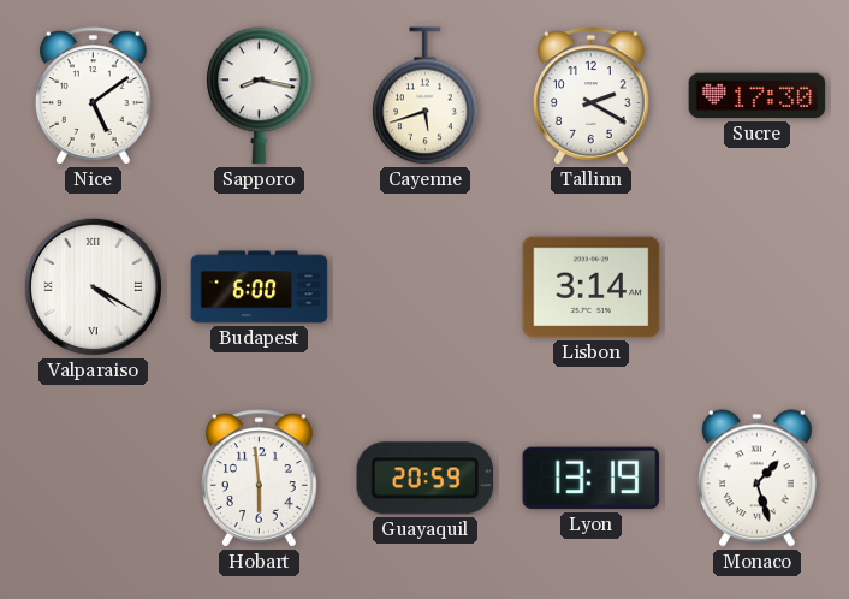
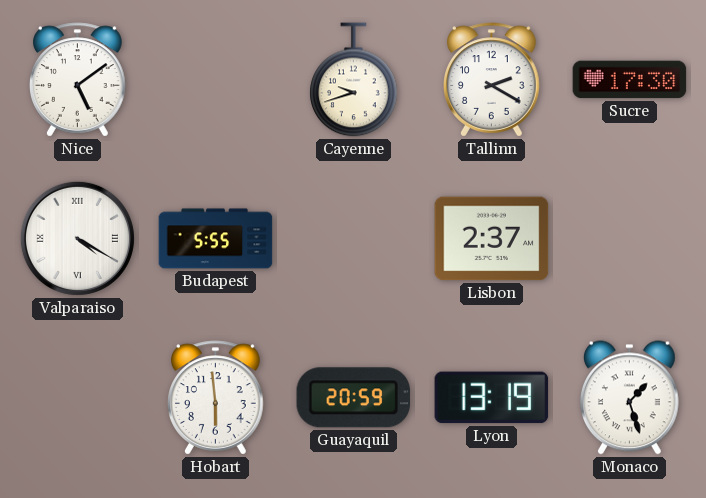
Sapporo: 8:17 -> none (260, 96)
Cayenne: 5:42 -> 9:42 (354, 80)
Budapest: 6:00 -> 5:55 (216, 239)
Lisbon: 3:14 -> 2:37 (492, 239)
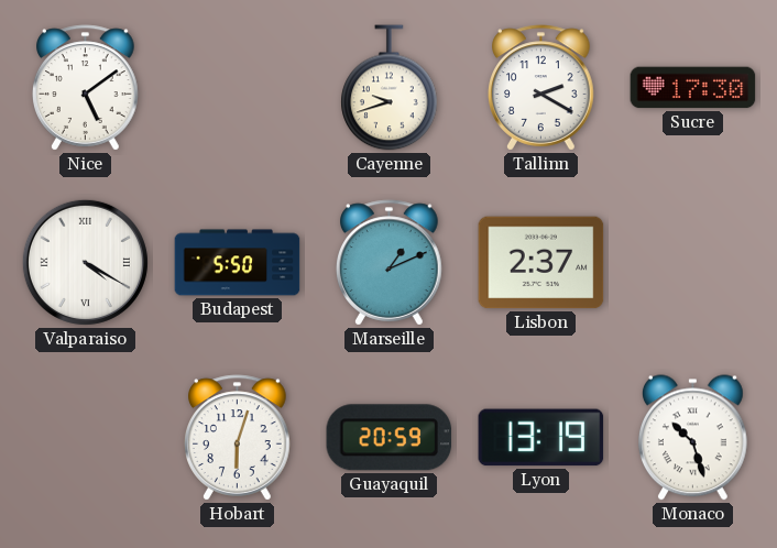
Budapest: 5:55 -> 5:50 (238, 263)
Marseille: none -> 1:11 (390, 263)
Hobart: 5:59 -> 6:03 (238, 438)
Monaco: 1:27 -> 10:27 (693, 438)
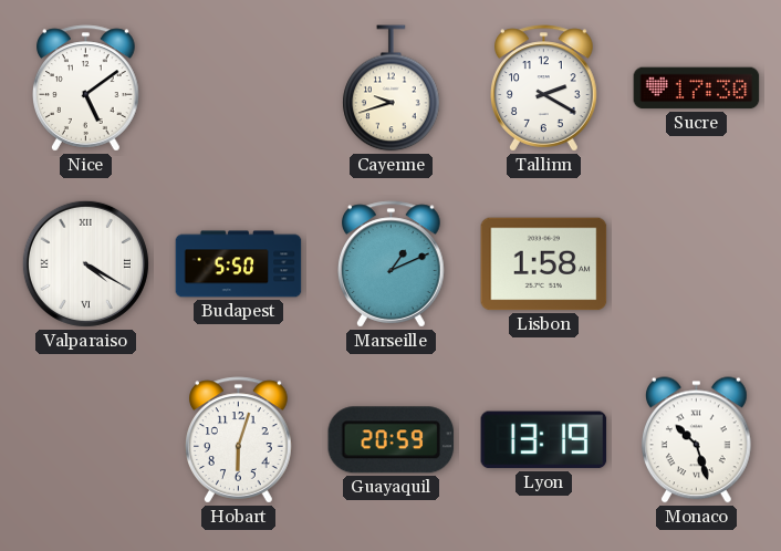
Lisbon: 2:37 -> 1:58 (544, 264)
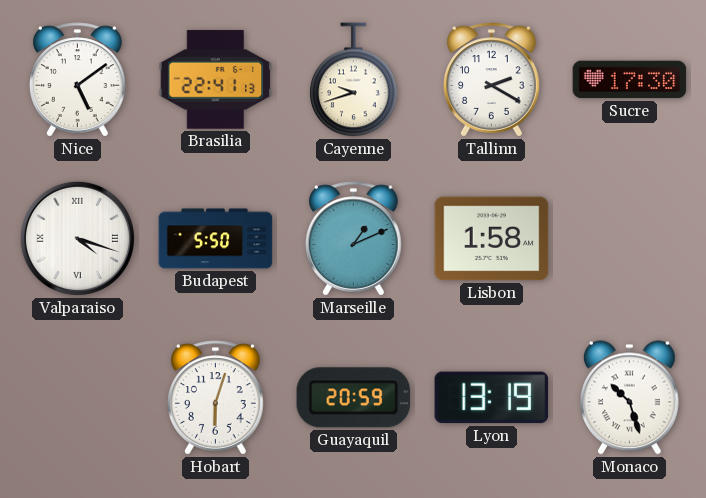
Brasilia: none -> 22:41 (216, 80)
Valparaiso: 4:20 -> 4:18 (77, 238)
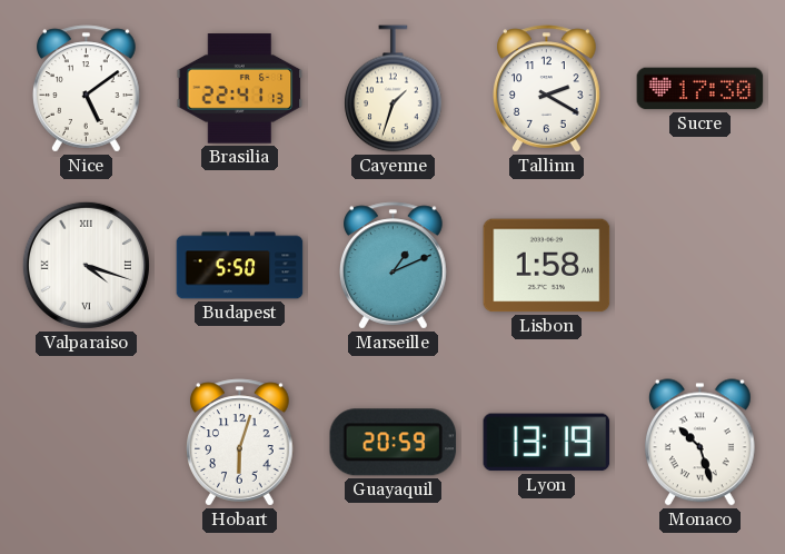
Cayenne: 9:42 -> 1:33 (394, 89)
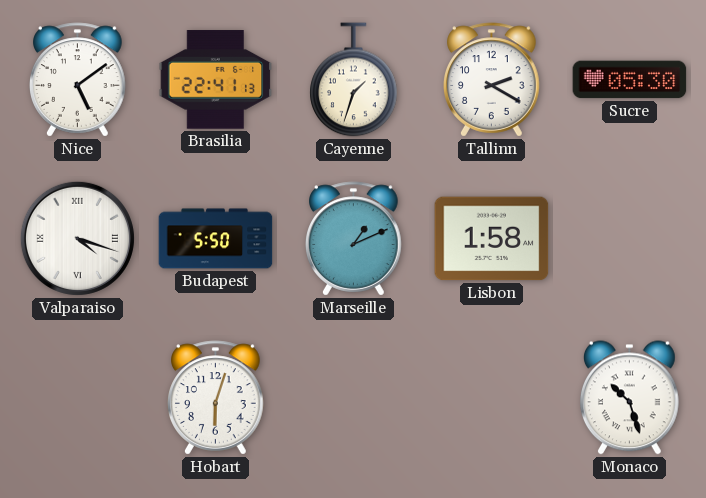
Sucre: 17:30 -> 05:30 (630, 80)
Guayaquil: 20:59 -> none (394, 443)
Lyon: 13:19 -> none (547, 443)
